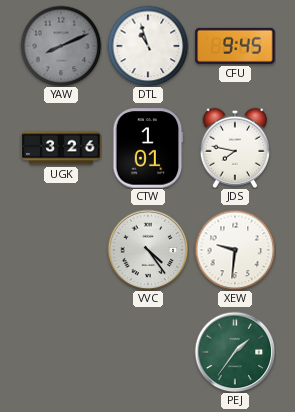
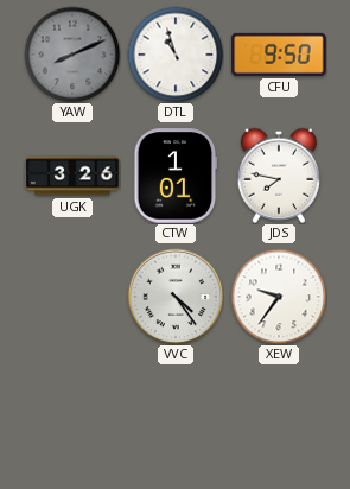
CFU: 9:45 -> 9:50 (279, 55)
XEW: 9:31 -> 9:36 (279, 297)
PEJ: 1:36 -> none (235, 352)
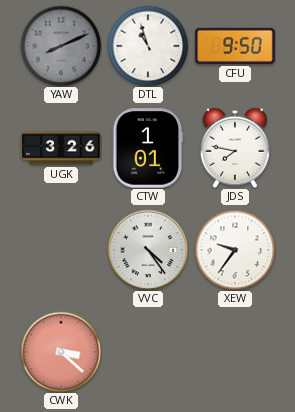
CWK: none -> 3:22 (61, 352)
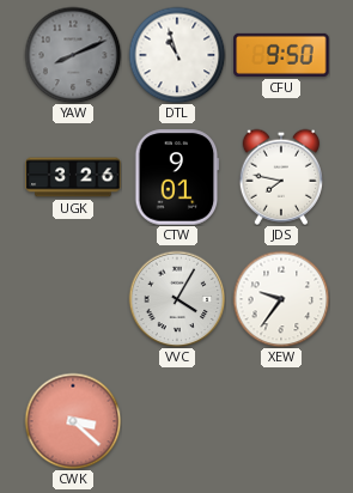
CTW: 1:01 -> 9:01 (177, 177)
VVC: 4:24 -> 4:05 (177, 299)
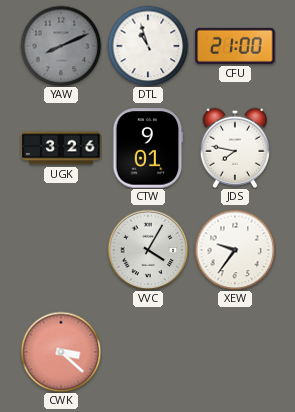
CFU: 9:50 -> 21:00 (235, 46)
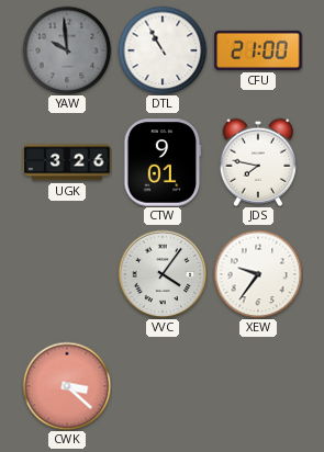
YAW: 8:11 -> 9:59 (67, 50)
DTL: 10:57 -> 10:55 (163, 50)
VVC: 4:05 -> 4:06 (163, 274)
